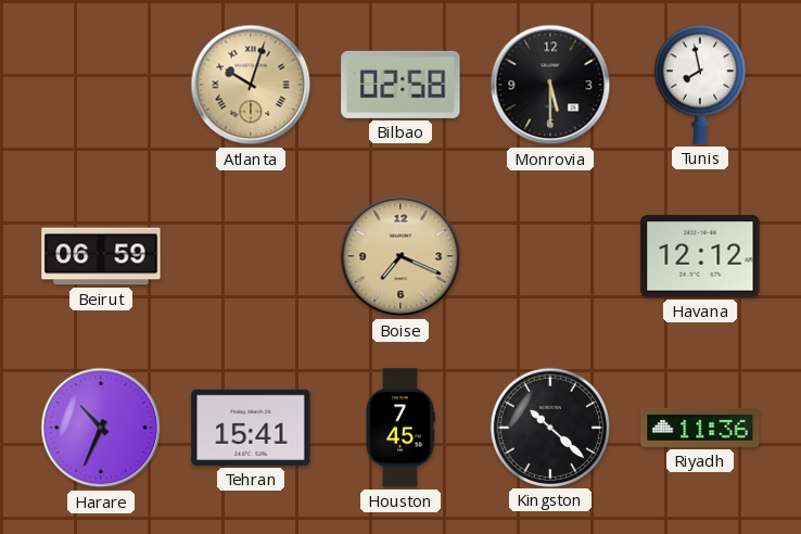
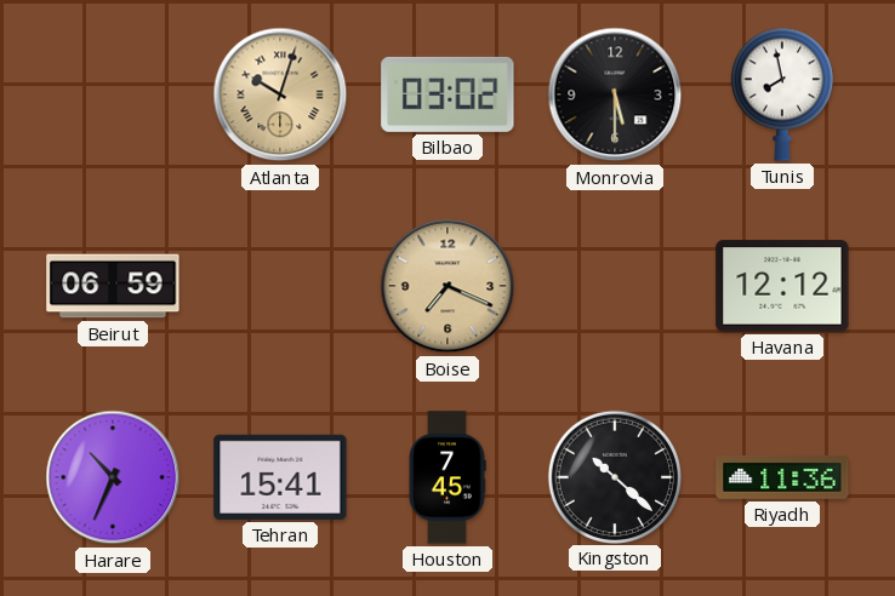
Bilbao: 02:58 -> 03:02 (447, 94)
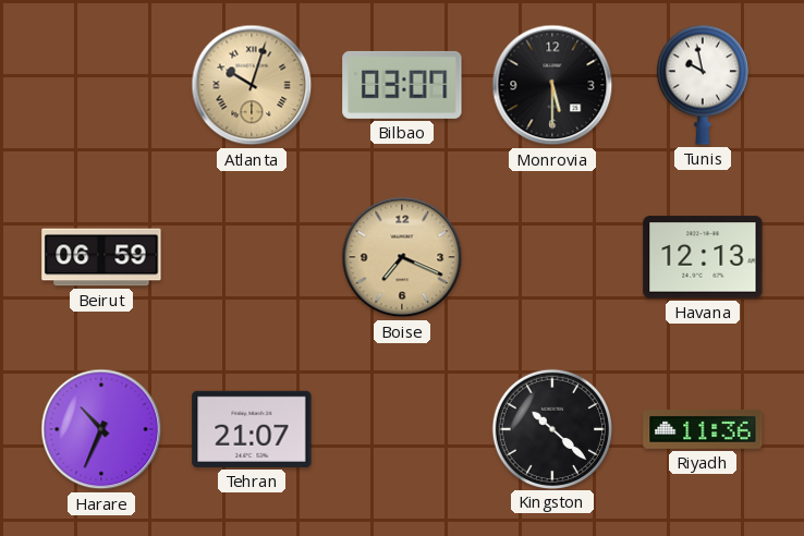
Bilbao: 03:02 -> 03:07 (402, 85)
Tunis: 7:58 -> 9:58 (703, 85)
Havana: 12:12 -> 12:13 (703, 257)
Tehran: 15:41 -> 21:07 (252, 429)
Houston: 7:45 -> none (447, 477)
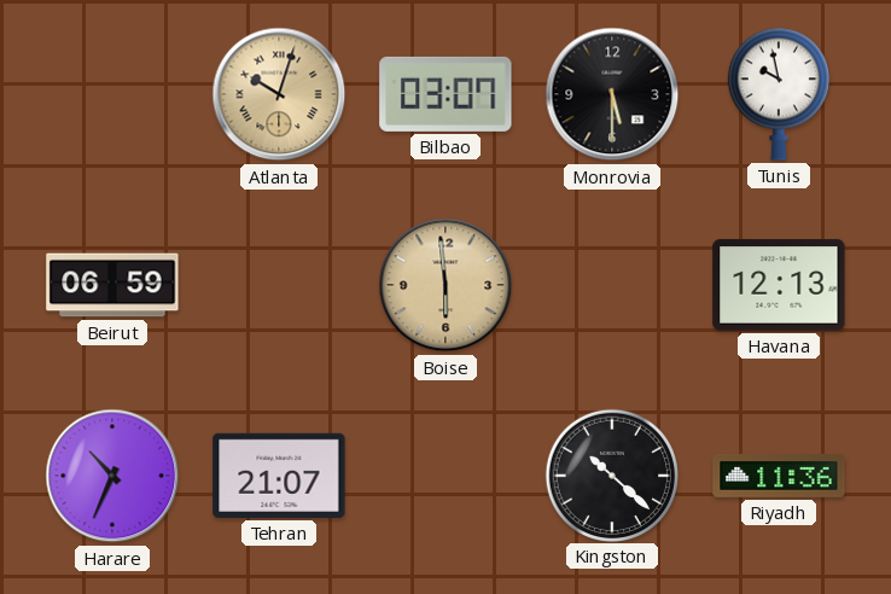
Boise: 7:19 -> 5:59 (445, 285)
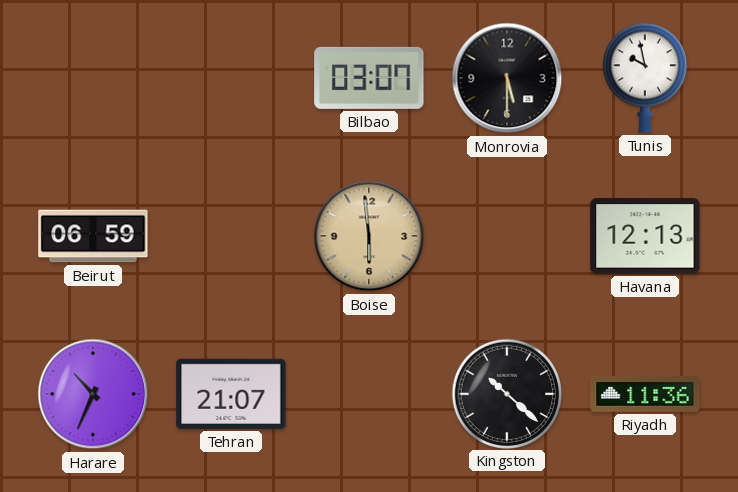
Atlanta: 10:03 -> none (279, 94)
